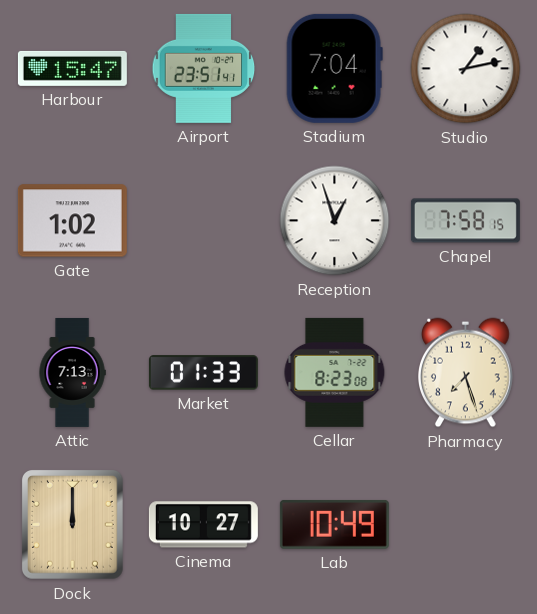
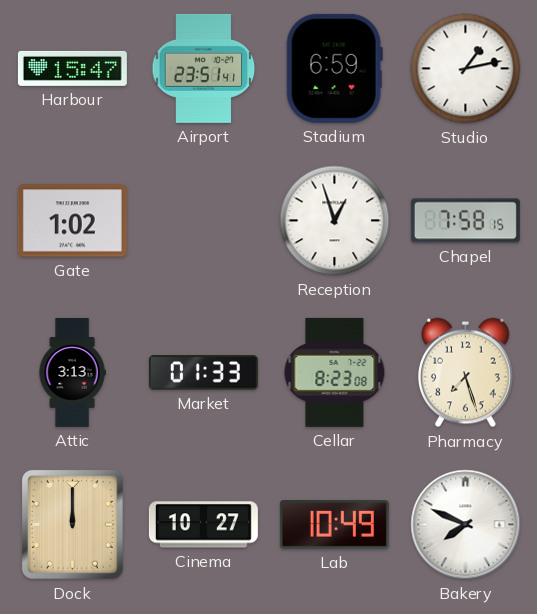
Stadium: 7:04 -> 6:59 (334, 68)
Attic: 7:13 -> 3:13 (72, 372)
Bakery: none -> 7:49 (466, 525)
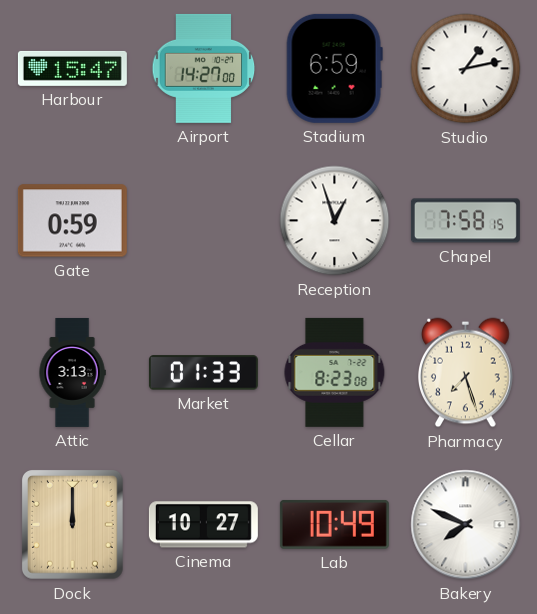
Airport: 23:51 -> 14:27 (204, 68)
Gate: 1:02 -> 0:59 (72, 221)
